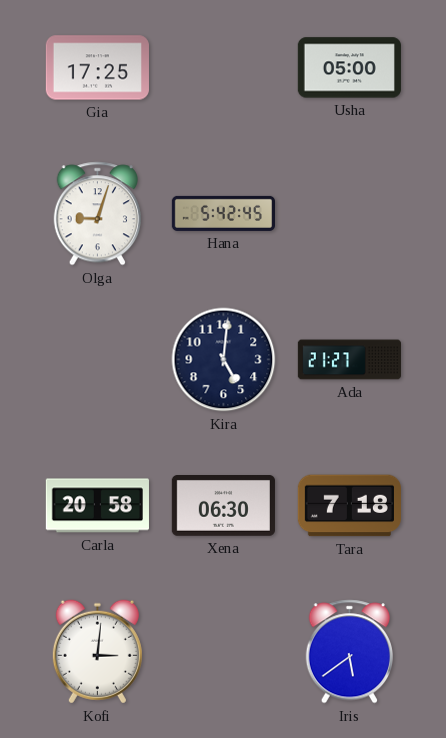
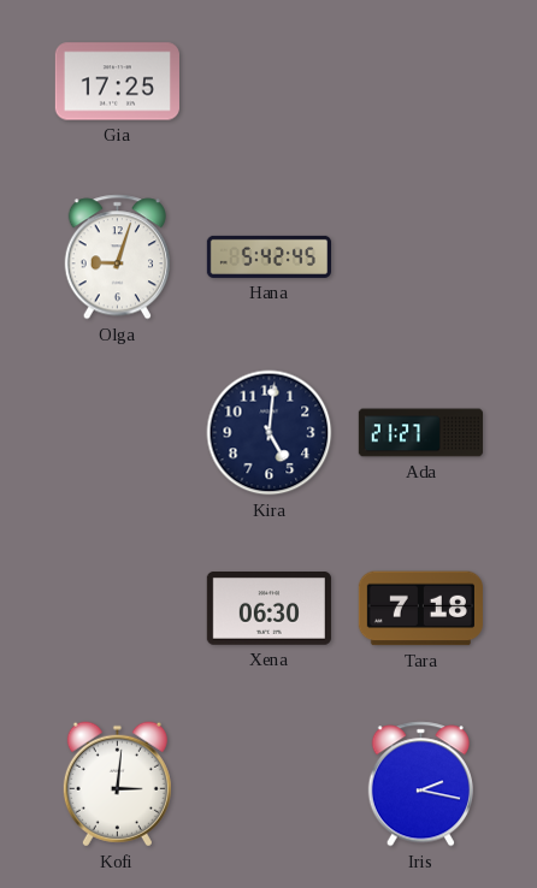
Usha: 05:00 -> none (349, 68)
Carla: 20:58 -> none (97, 506)
Iris: 5:39 -> 2:17 (420, 785)
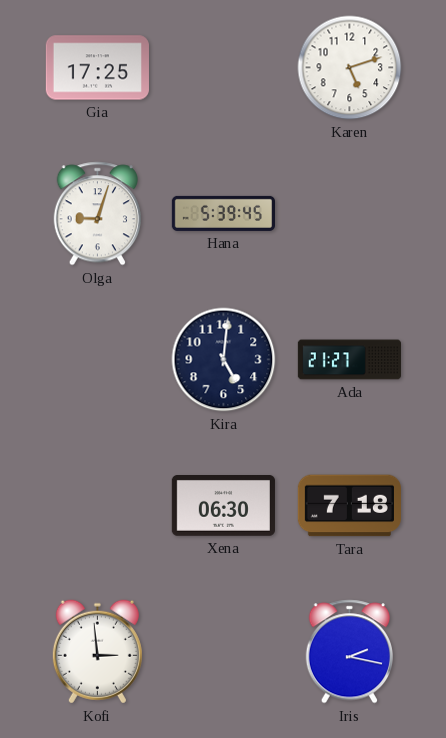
Karen: none -> 5:12 (350, 68)
Hana: 5:42 -> 5:39 (223, 213)
Kofi: 3:01 -> 2:59 (97, 652)
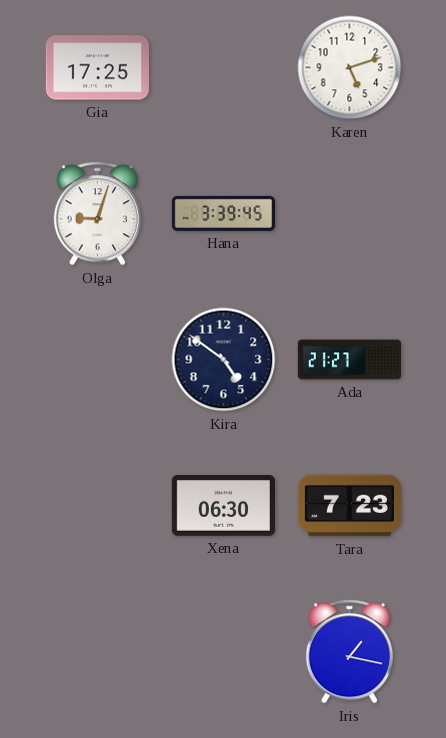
Hana: 5:39 -> 3:39 (223, 213)
Kira: 5:01 -> 4:51 (224, 360)
Tara: 7:18 -> 7:23 (349, 506)
Kofi: 2:59 -> none (97, 652)
Iris: 2:17 -> 1:17 (349, 652)
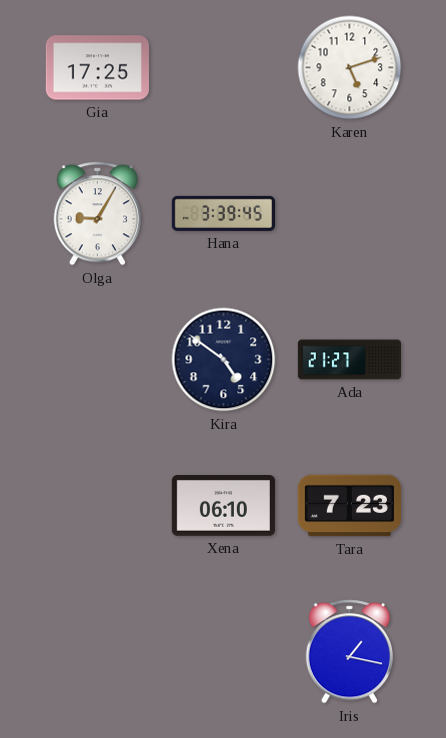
Olga: 9:03 -> 9:05 (97, 214)
Xena: 06:30 -> 06:10 (223, 506)
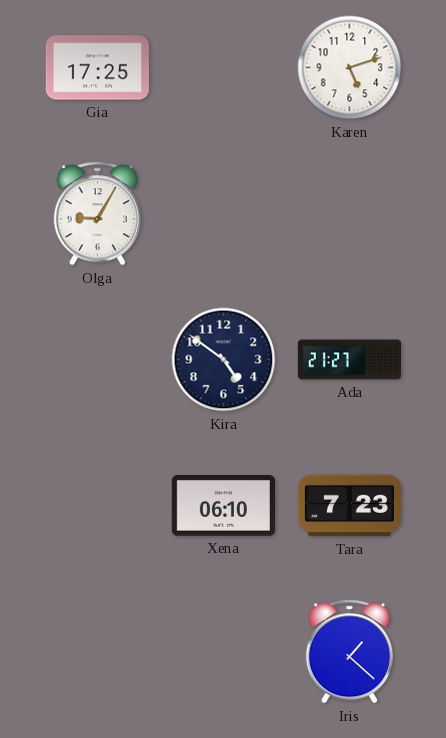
Hana: 3:39 -> none (223, 213)
Iris: 1:17 -> 1:22 (349, 652)
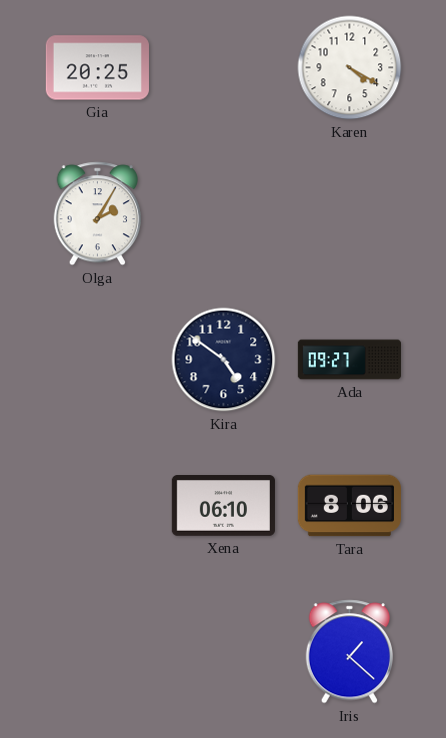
Gia: 17:25 -> 20:25 (97, 68)
Karen: 5:12 -> 4:20 (350, 68)
Olga: 9:05 -> 2:05 (97, 214)
Ada: 21:27 -> 09:27 (349, 360)
Tara: 7:23 -> 8:06 (349, 506)
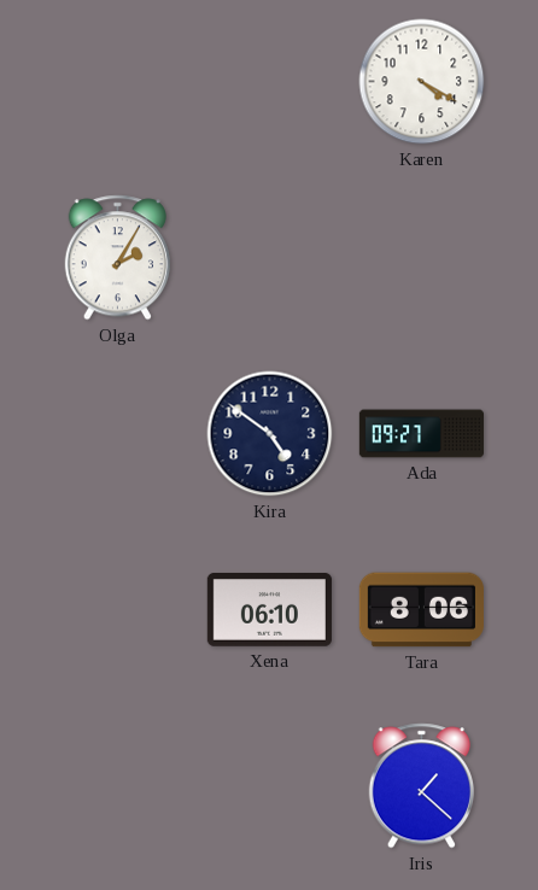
Gia: 20:25 -> none (97, 68)
